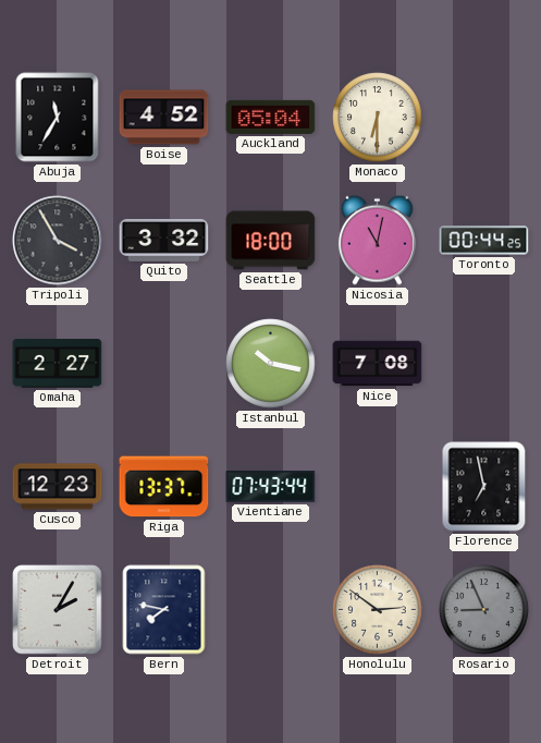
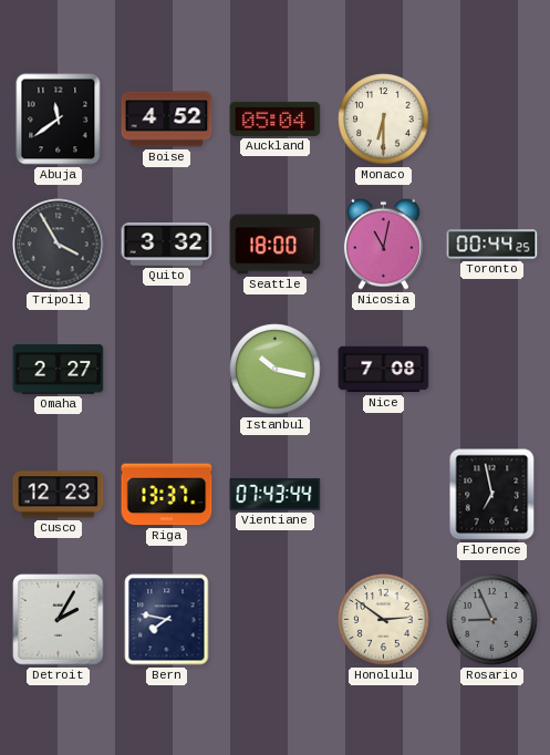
Abuja: 11:35 -> 11:39 (59, 120)
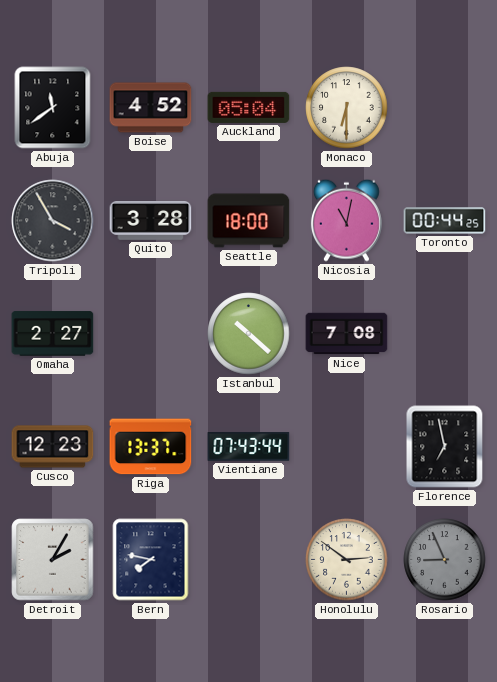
Quito: 3:32 -> 3:28 (151, 221)
Istanbul: 10:17 -> 10:22 (249, 334)
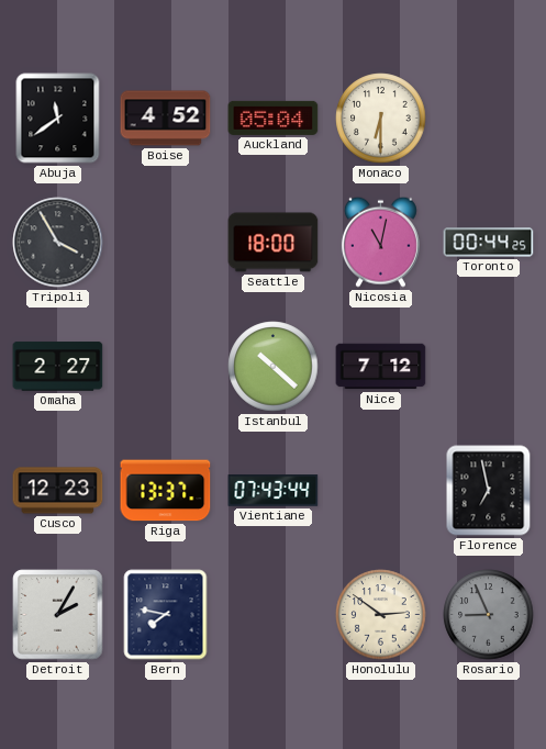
Quito: 3:28 -> none (151, 221)
Nice: 7:08 -> 7:12 (381, 367)
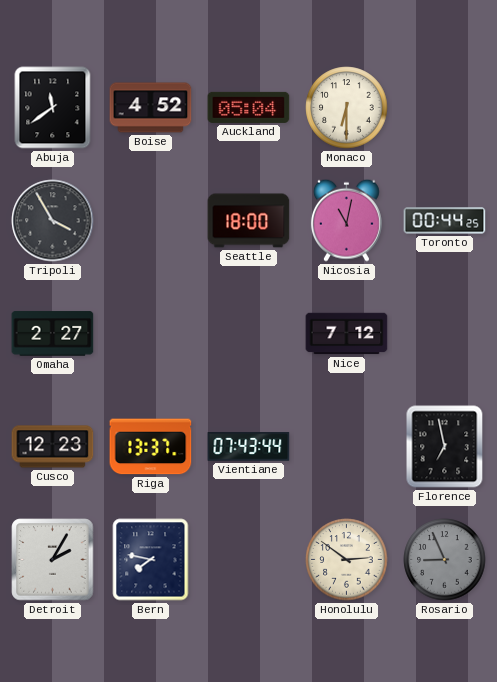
Istanbul: 10:22 -> none (274, 367)
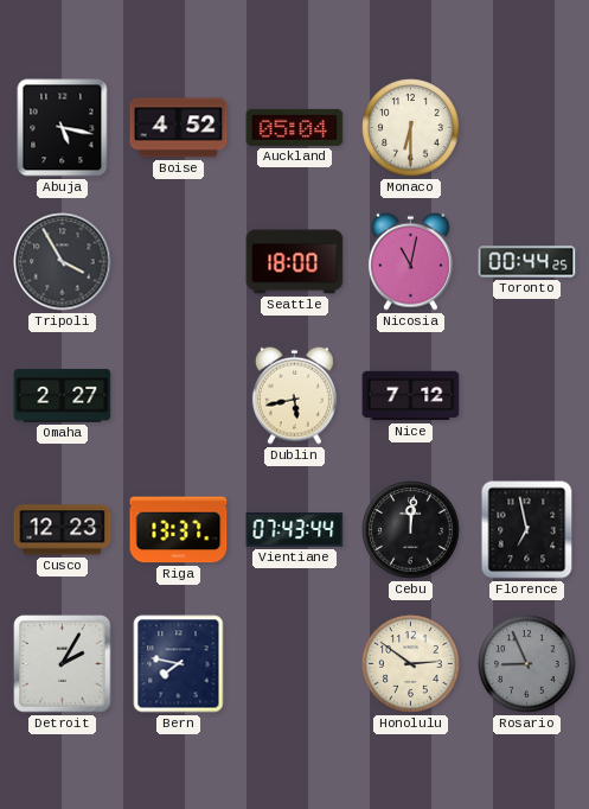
Abuja: 11:39 -> 5:17 (63, 128)
Dublin: none -> 5:43 (294, 395)
Cebu: none -> 12:01 (411, 530)
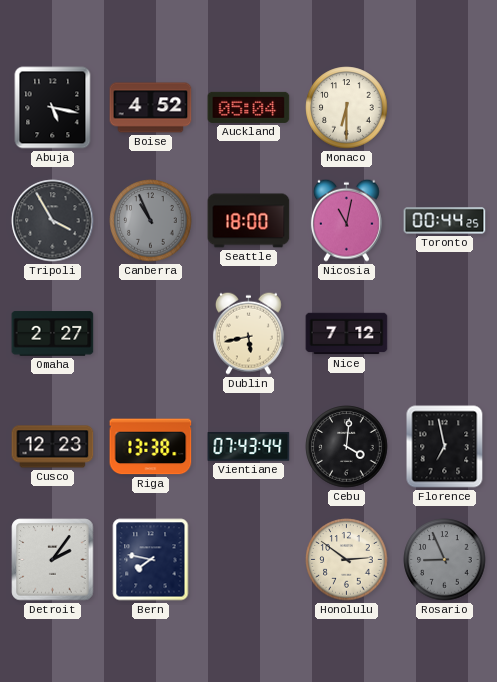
Canberra: none -> 10:56 (151, 221)
Riga: 13:37 -> 13:38 (151, 447)
Cebu: 12:01 -> 4:01 (347, 447)
Detroit: 2:05 -> 2:06 (53, 560)
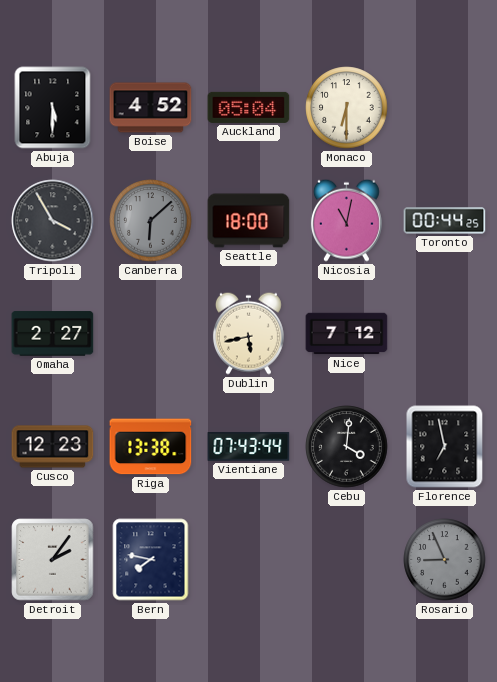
Abuja: 5:17 -> 5:30 (53, 108)
Canberra: 10:56 -> 6:08 (151, 221)
Honolulu: 2:51 -> none (347, 560)
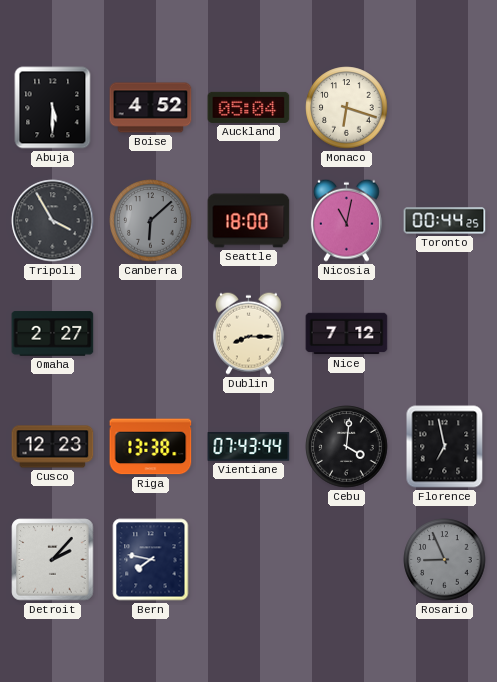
Monaco: 6:30 -> 6:18 (347, 108)
Dublin: 5:43 -> 8:15 (248, 333)
Detroit: 2:06 -> 2:07 (53, 560)
